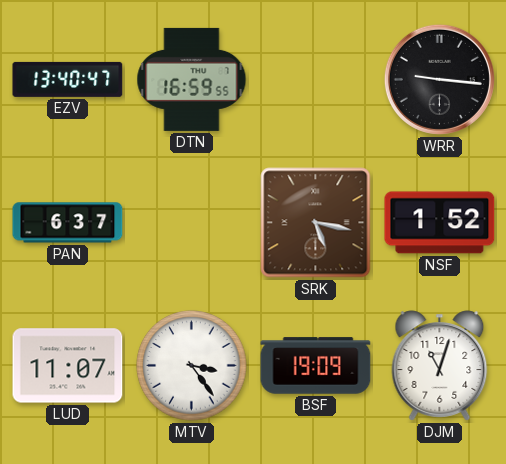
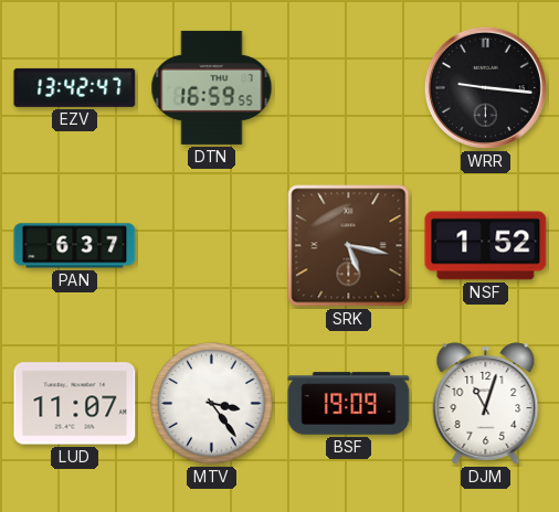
EZV: 13:40 -> 13:42 (75, 87)
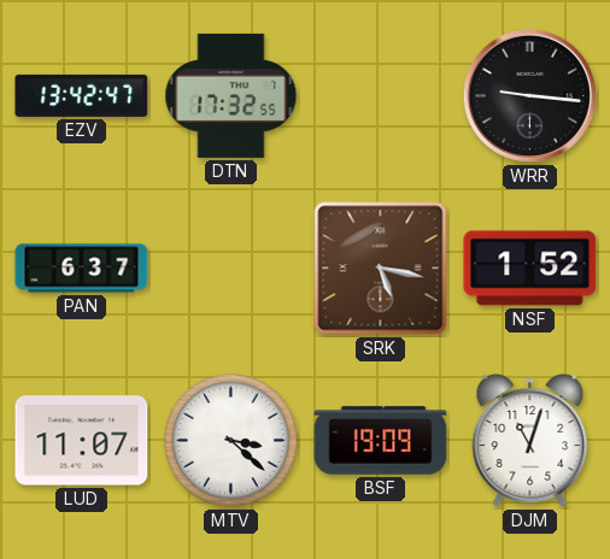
DTN: 16:59 -> 17:32 (231, 95)
MTV: 3:24 -> 3:22 (231, 441)
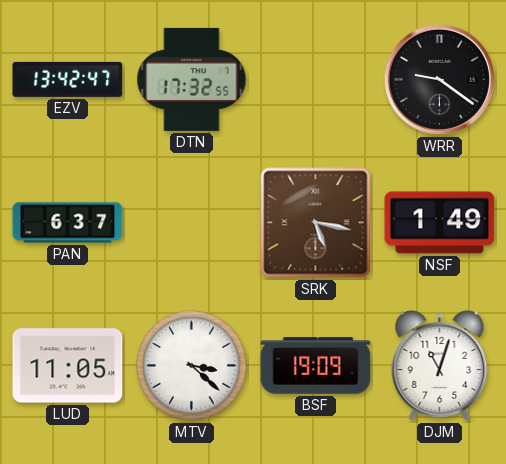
WRR: 9:16 -> 9:21 (439, 79)
NSF: 1:52 -> 1:49 (440, 223)
LUD: 11:07 -> 11:05 (68, 366)
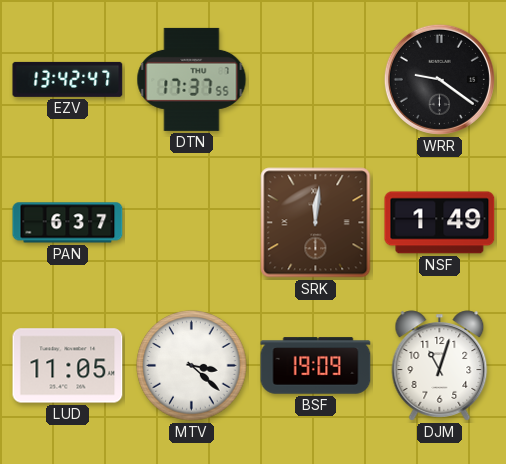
DTN: 17:32 -> 17:37 (192, 79)
SRK: 5:17 -> 12:01 (316, 223)
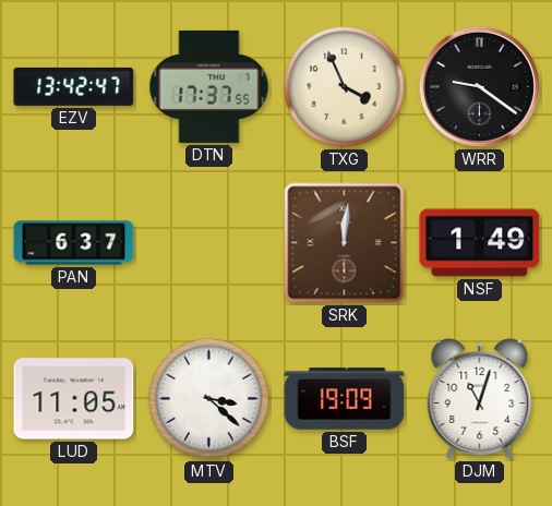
TXG: none -> 3:56 (345, 87)
